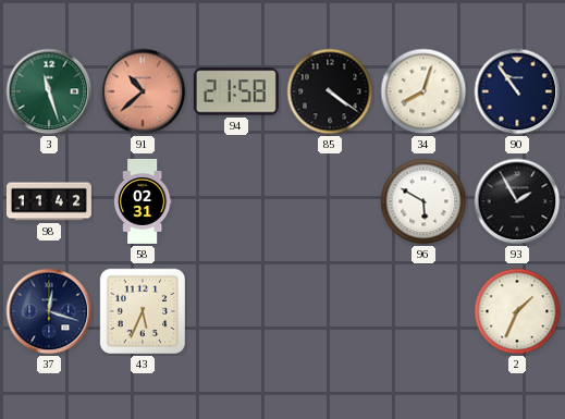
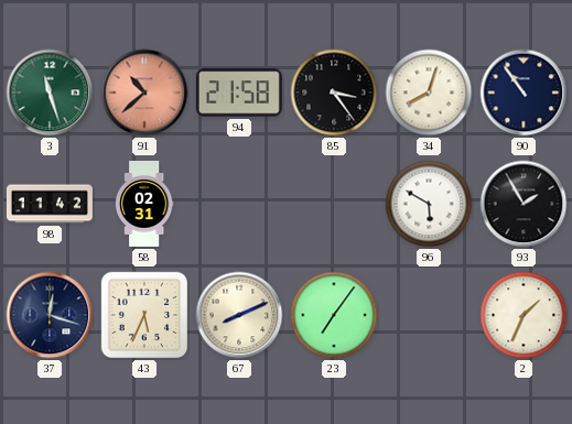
85: 4:21 -> 3:24 (334, 93)
67: none -> 8:11 (239, 315)
23: none -> 7:06 (334, 315)
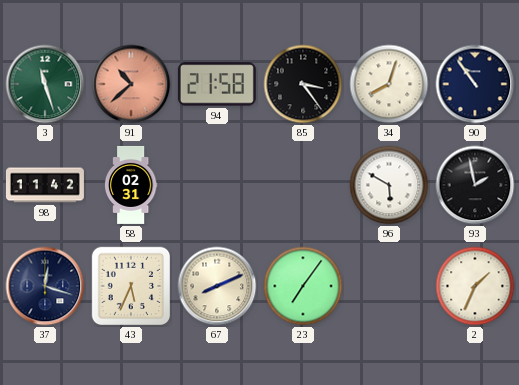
93: 1:55 -> 1:58 (475, 185)
